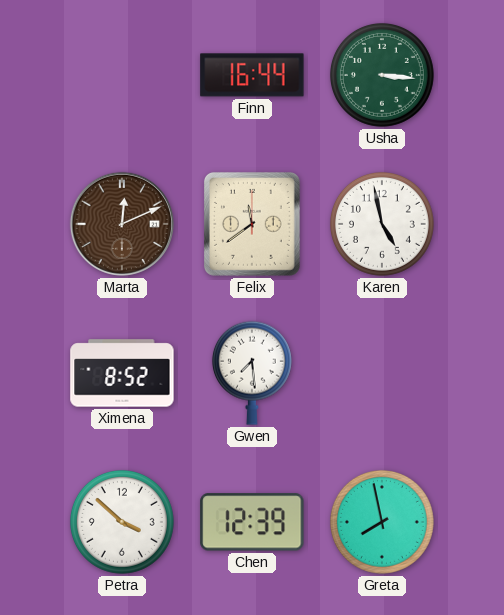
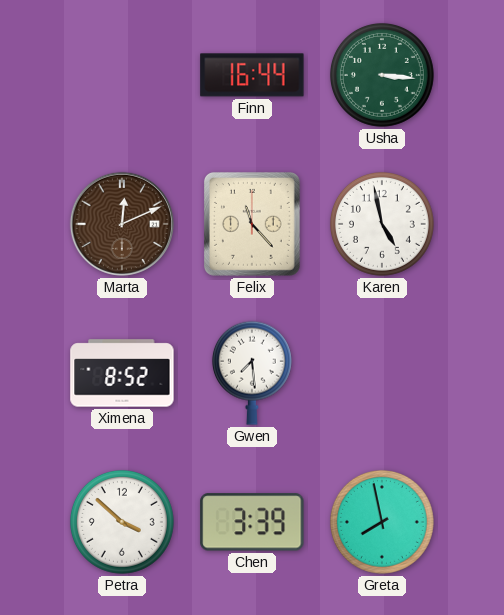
Felix: 11:39 -> 11:23 (252, 224)
Chen: 12:39 -> 3:39 (252, 522)
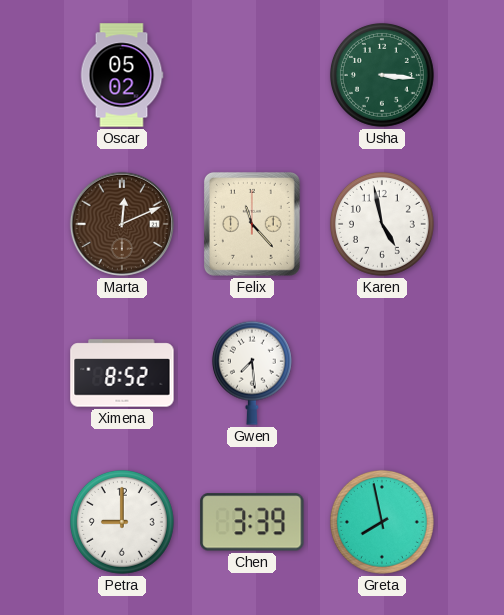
Oscar: none -> 05:02 (122, 75)
Finn: 16:44 -> none (252, 75)
Petra: 3:52 -> 9:00 (122, 522)
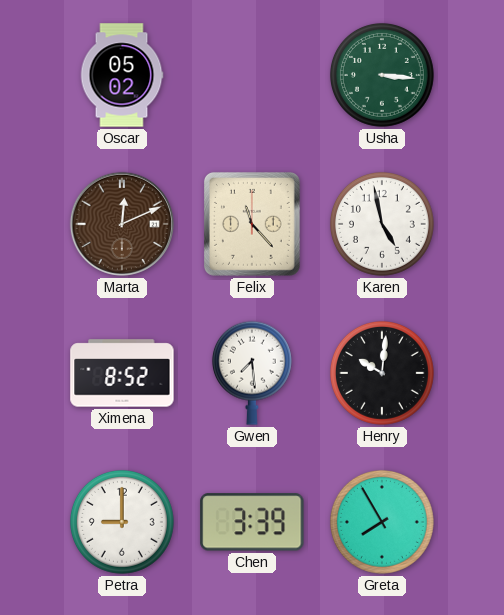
Henry: none -> 10:01 (382, 373)
Greta: 7:58 -> 7:55 (382, 522)
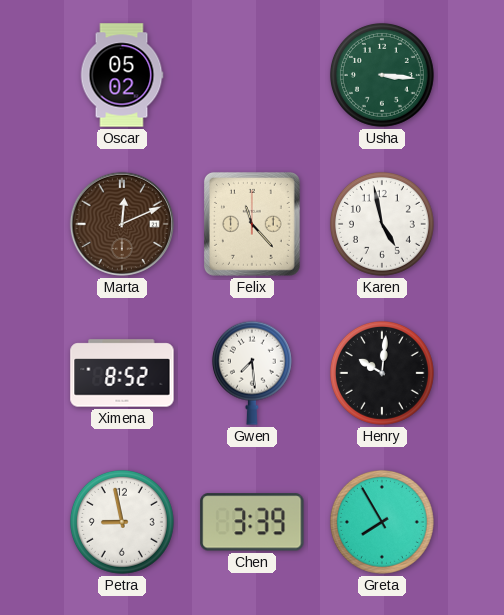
Petra: 9:00 -> 8:58 (122, 522)
